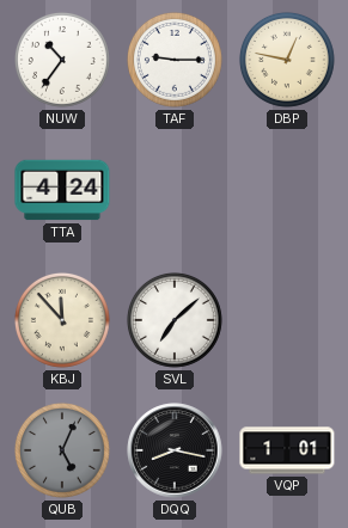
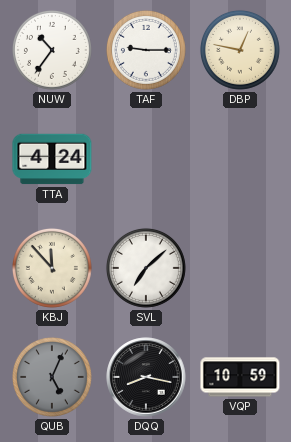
VQP: 1:01 -> 10:59 (240, 377)
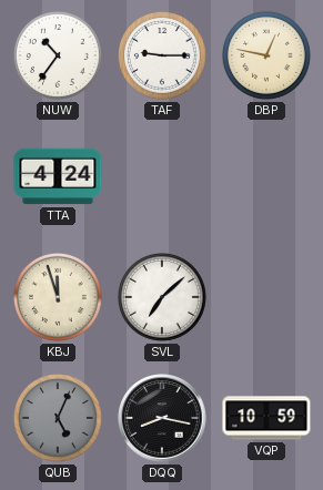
KBJ: 11:53 -> 11:57 (58, 297)
